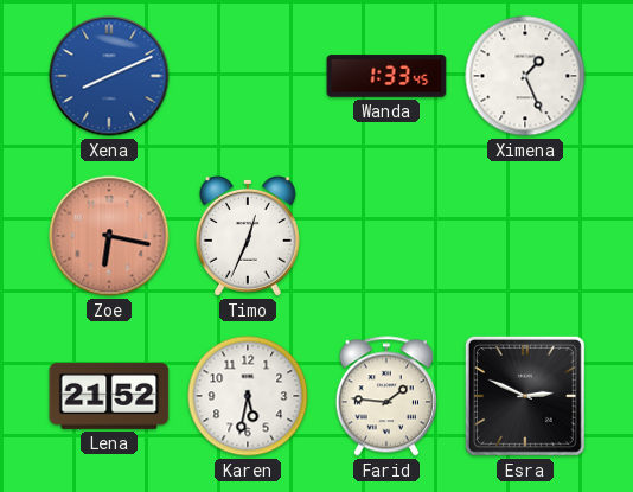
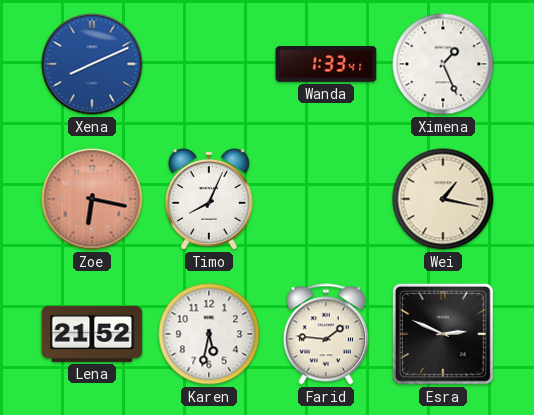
Wanda: 1:33:45 -> 1:33:41 (326, 64)
Timo: 12:34 -> 8:04 (209, 199)
Wei: none -> 1:17 (443, 199)
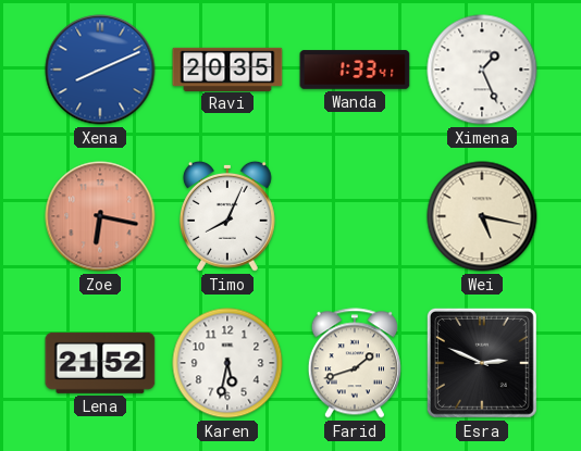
Ravi: none -> 20:35 (227, 68)
Wei: 1:17 -> 5:17 (482, 216)
Farid: 1:46 -> 1:42 (355, 363)
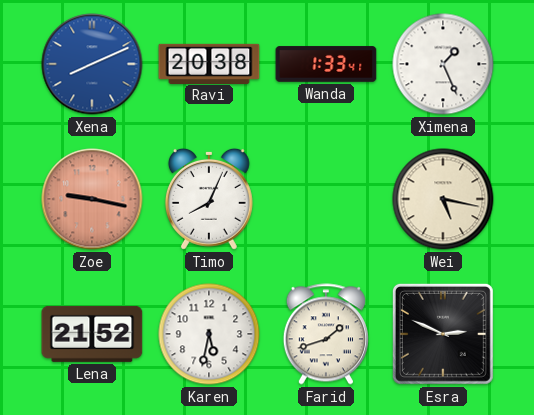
Ravi: 20:35 -> 20:38 (209, 63)
Zoe: 6:17 -> 9:17 (92, 199)
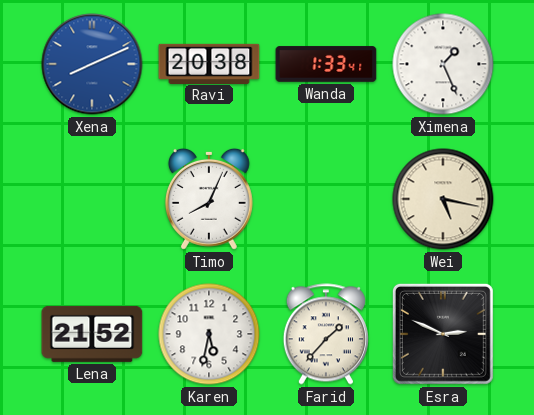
Zoe: 9:17 -> none (92, 199)
Farid: 1:42 -> 1:37 (326, 334)
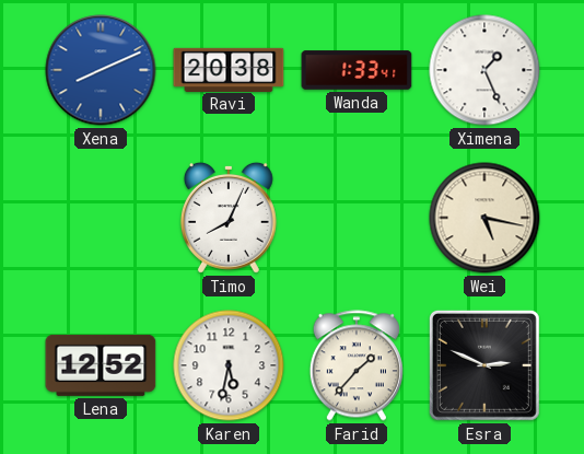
Lena: 21:52 -> 12:52 (101, 365)
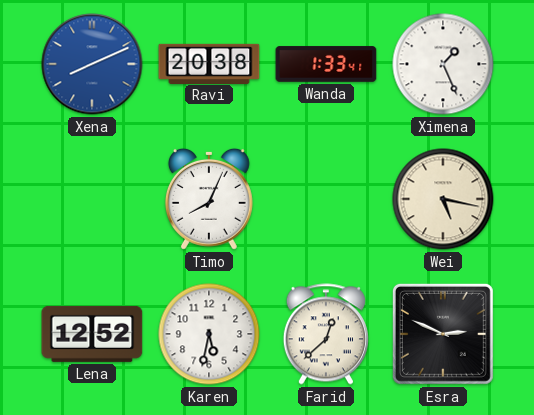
Farid: 1:37 -> 12:38 (326, 334)
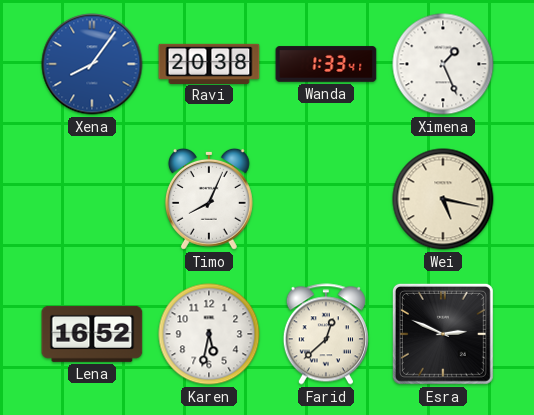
Xena: 8:11 -> 8:06 (92, 64)
Lena: 12:52 -> 16:52 (92, 334)
